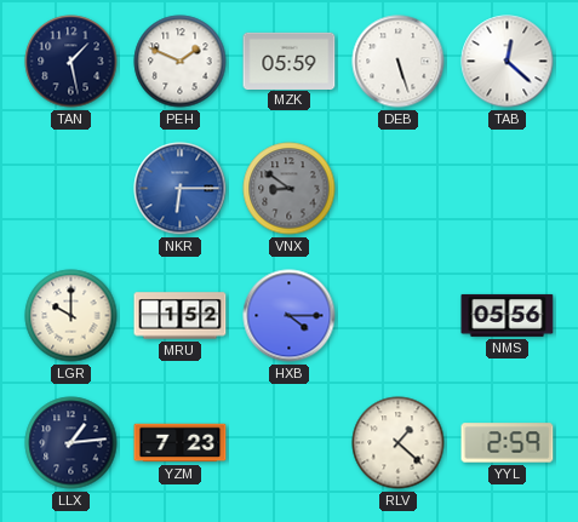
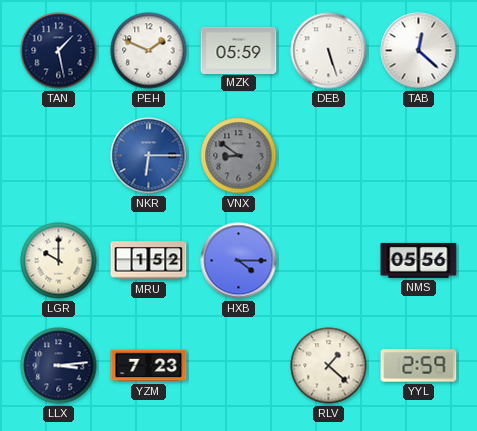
LLX: 1:14 -> 3:14 (59, 366)
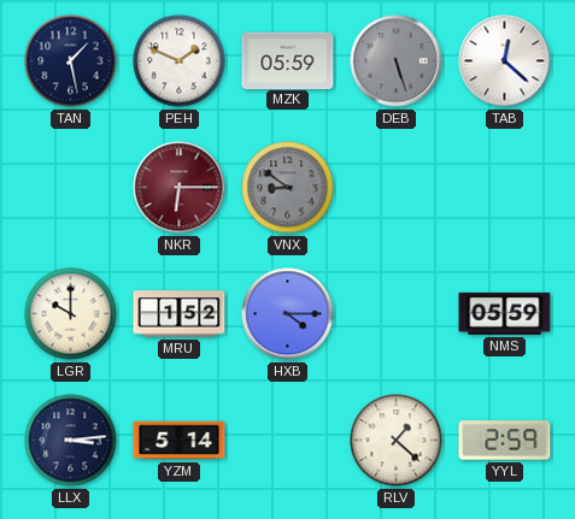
DEB dial: white -> grey (397, 61)
NKR dial: blue -> burgundy (180, 188)
NMS: 05:56 -> 05:59 (505, 313)
YZM: 7:23 -> 5:14 (180, 441)
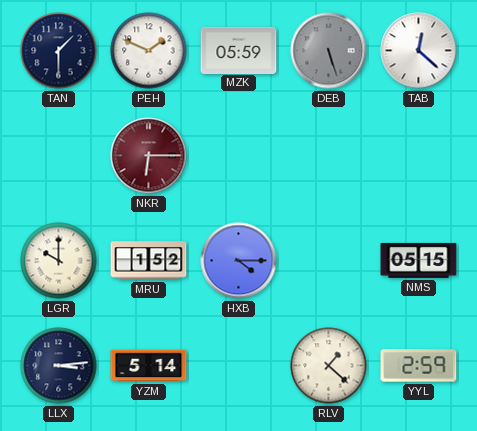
TAN: 1:28 -> 1:30 (59, 51)
VNX: 8:51 -> none (288, 188)
NMS: 05:59 -> 05:15 (419, 260)
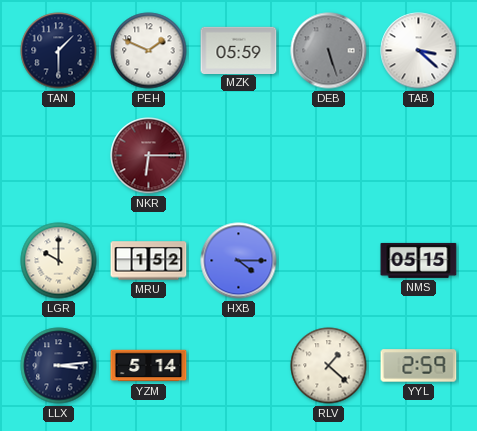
TAB: 12:22 -> 3:22 (419, 51)
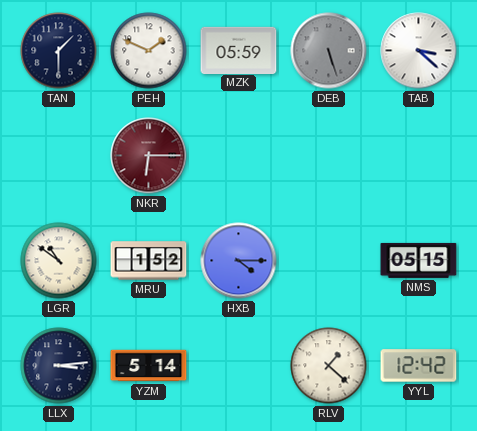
LGR: 10:00 -> 10:51 (59, 261)
YYL: 2:59 -> 12:42 (419, 366)
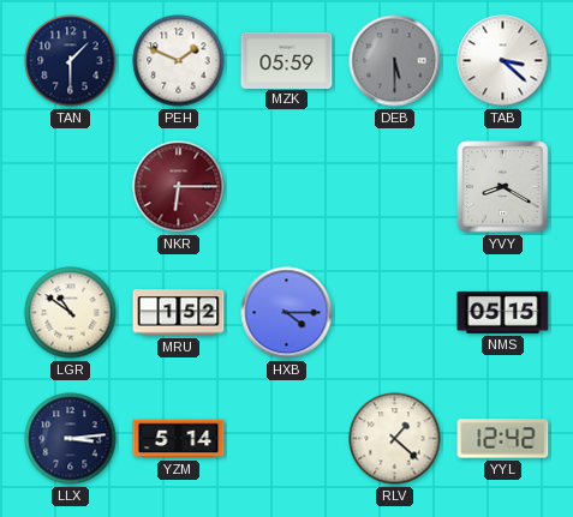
DEB: 5:27 -> 5:30 (395, 61)
YVY: none -> 8:20 (503, 187)
